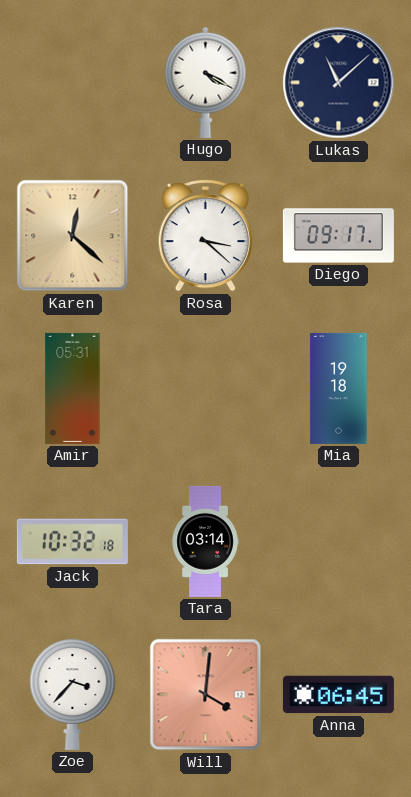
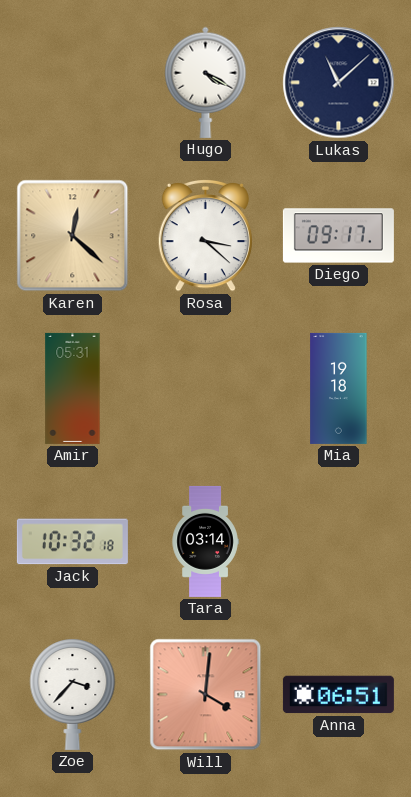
Anna: 06:45 -> 06:51 (338, 695)
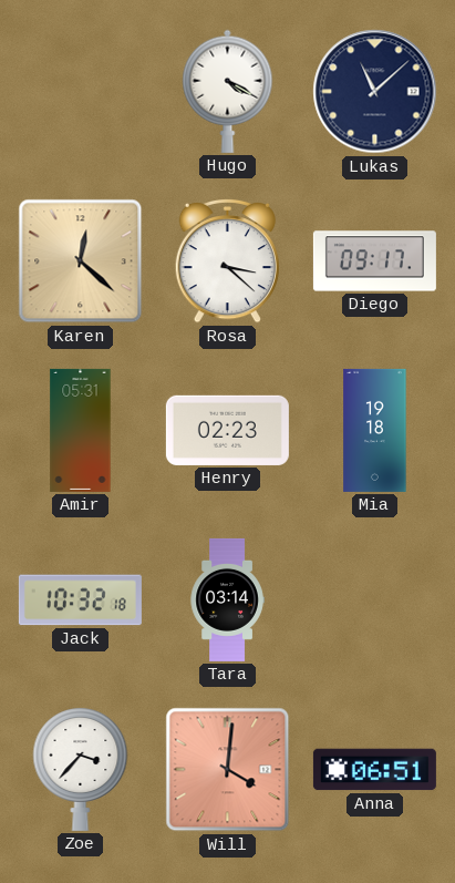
Henry: none -> 02:23 (227, 430)
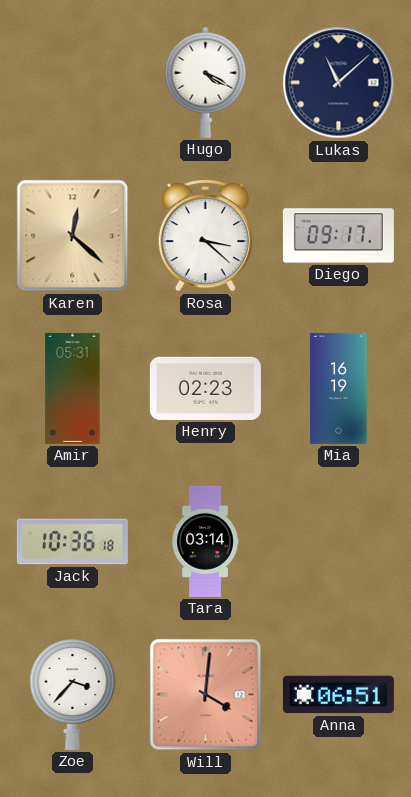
Mia: 19:18 -> 16:19 (339, 388)
Jack: 10:32 -> 10:36 (72, 542)
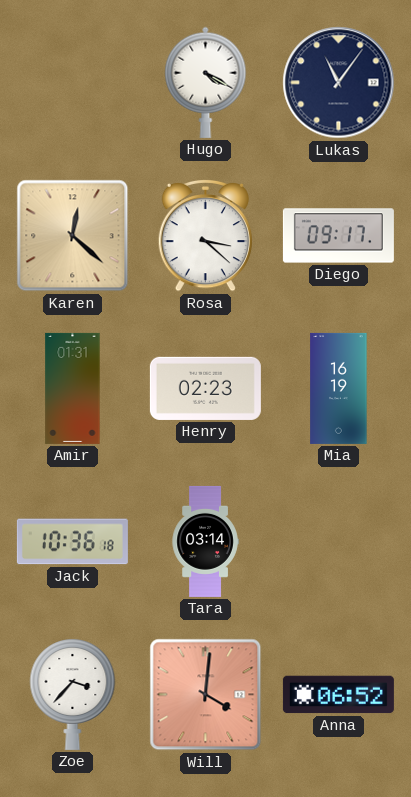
Lukas: 11:08 -> 11:06 (339, 83)
Amir: 05:31 -> 01:31 (73, 388)
Anna: 06:51 -> 06:52 (338, 695)
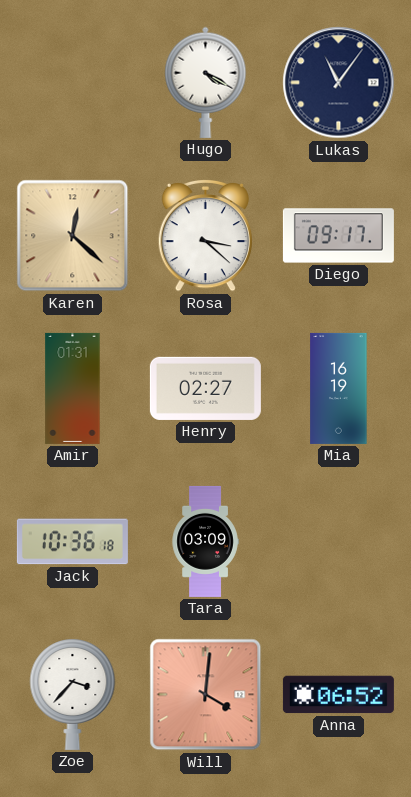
Henry: 02:23 -> 02:27 (205, 388)
Tara: 03:14 -> 03:09 (205, 541)
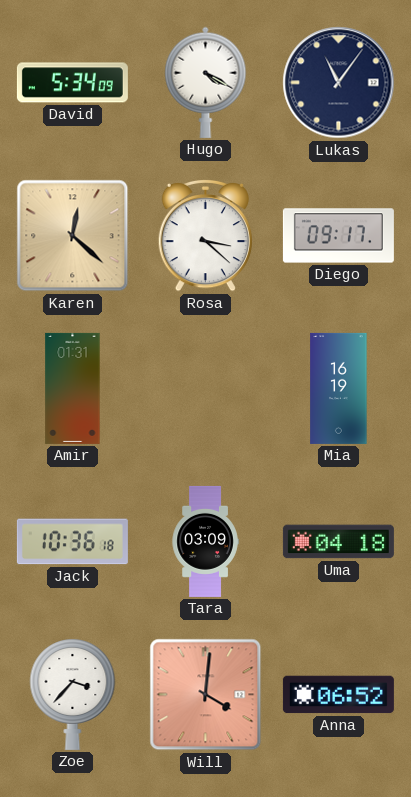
David: none -> 5:34 (72, 83)
Henry: 02:27 -> none (205, 388)
Uma: none -> 04:18 (338, 542)
